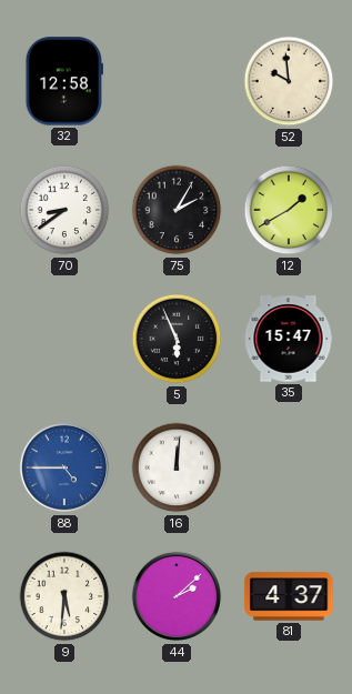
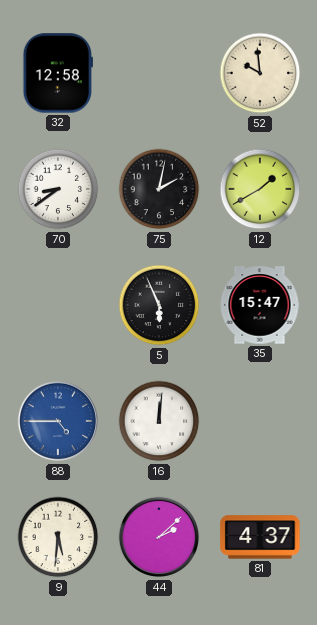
75: 2:05 -> 2:02 (159, 189)
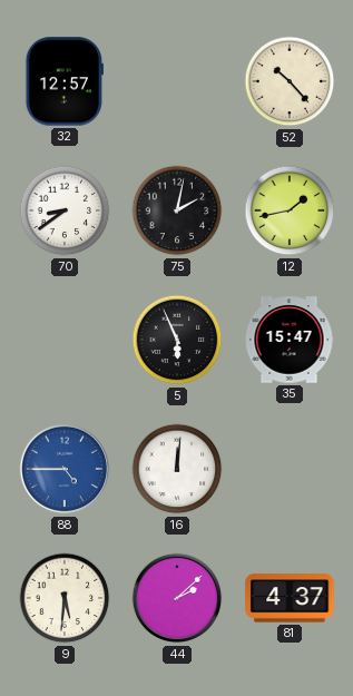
32: 12:58 -> 12:57 (65, 81)
52: 9:59 -> 10:23 (290, 81)
12: 1:40 -> 1:43 (290, 210)
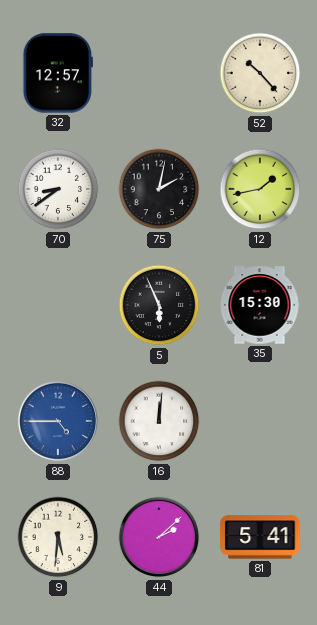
35: 15:47 -> 15:30 (260, 305)
81: 4:37 -> 5:41 (260, 537)
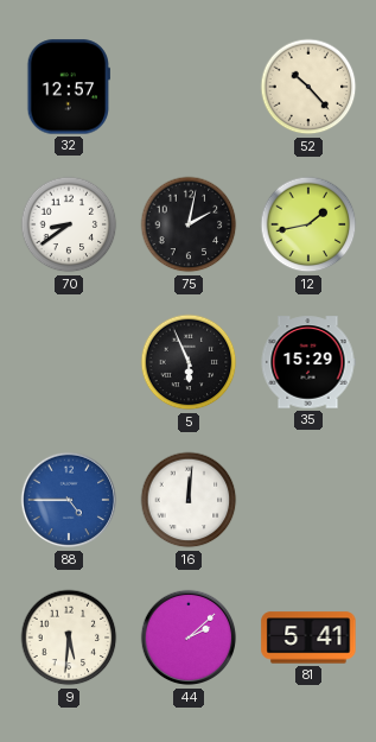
35: 15:30 -> 15:29 (308, 362)
